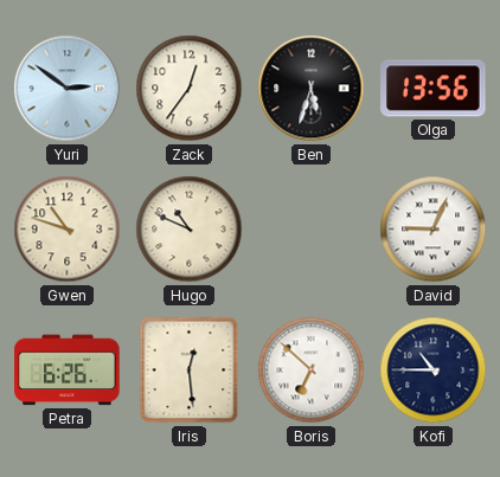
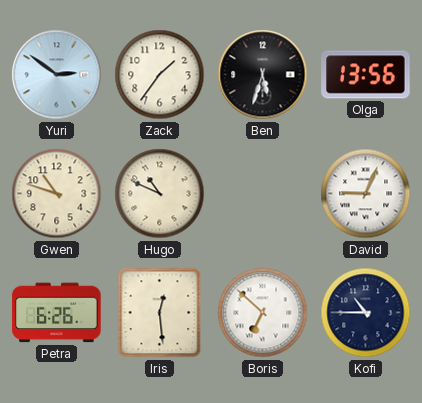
Zack: 12:36 -> 1:36 (160, 75)
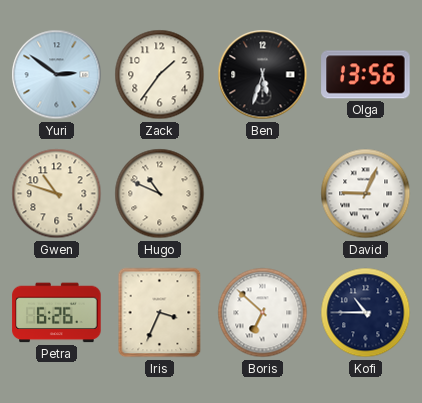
Iris: 12:29 -> 3:34 (160, 313)
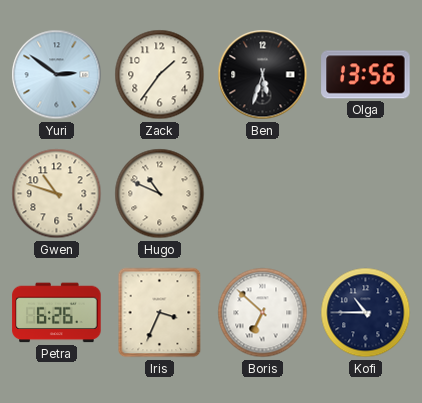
David: 9:04 -> none (366, 194)
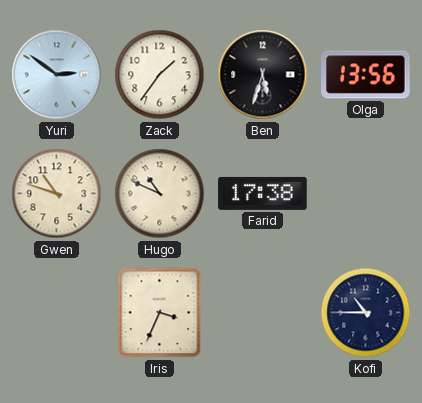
Farid: none -> 17:38 (263, 193)
Petra: 6:26 -> none (57, 313)
Boris: 6:52 -> none (263, 313)
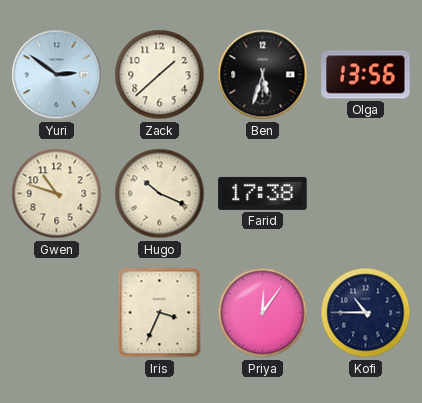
Zack: 1:36 -> 1:38 (160, 75)
Hugo: 10:49 -> 10:19 (160, 194)
Priya: none -> 12:06 (263, 313)
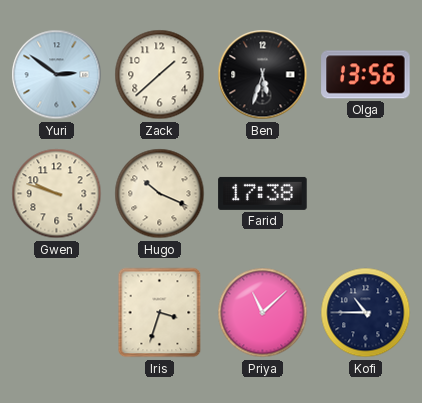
Gwen: 10:48 -> 9:48 (57, 194)
Iris: 3:34 -> 3:33 (160, 313)
Priya: 12:06 -> 11:08 (263, 313)
